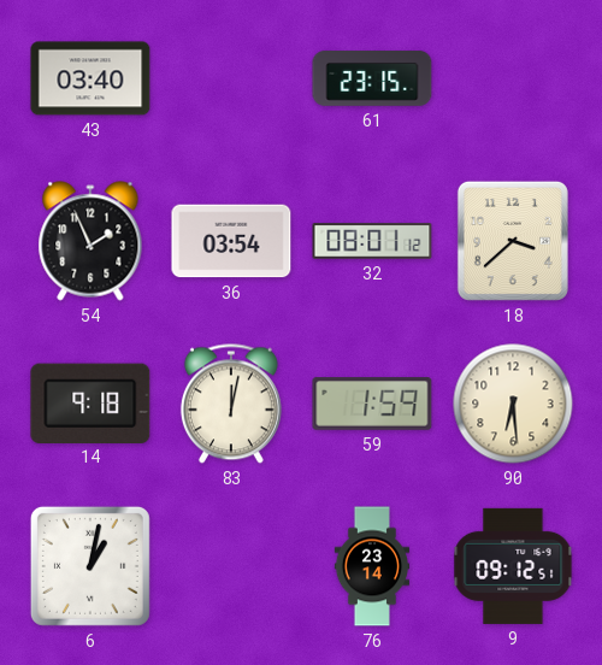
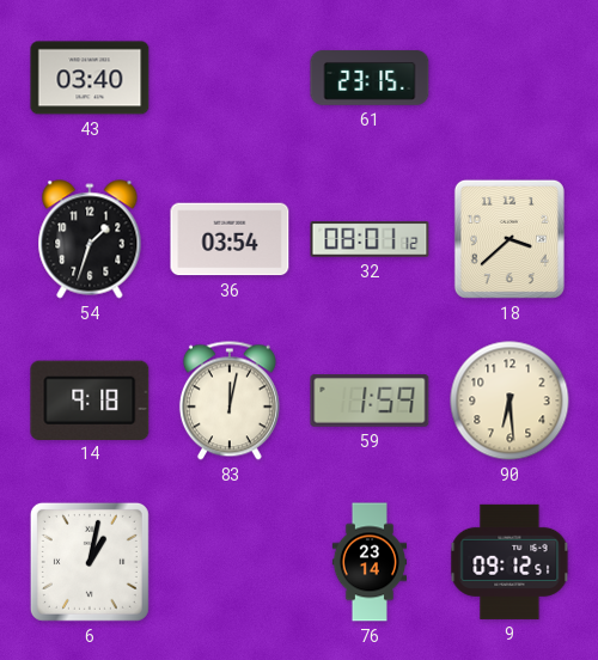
54: 1:56 -> 1:33 (90, 239)
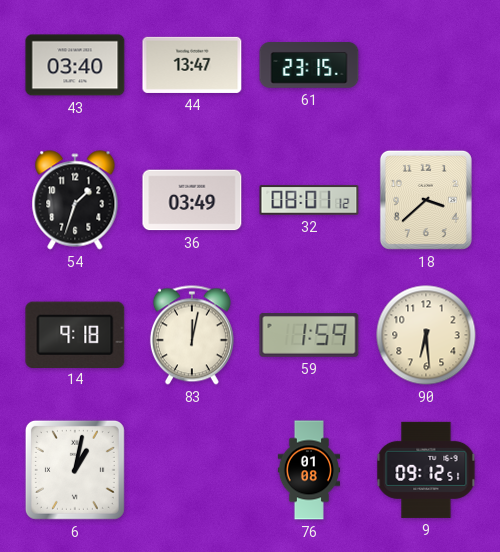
44: none -> 13:47 (192, 65)
36: 03:54 -> 03:49 (192, 200)
76: 23:14 -> 01:08 (309, 470)
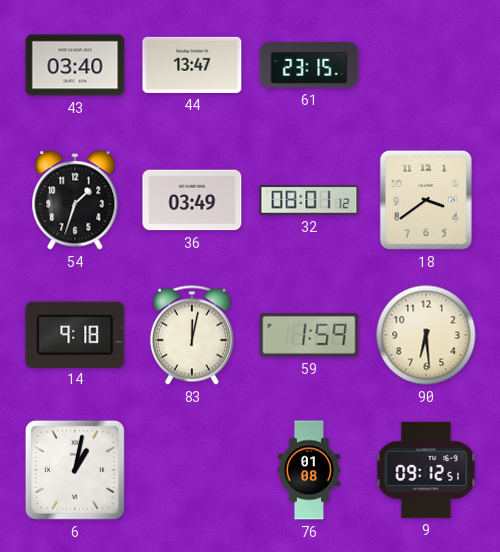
18: 3:38 -> 3:39 (426, 200)
